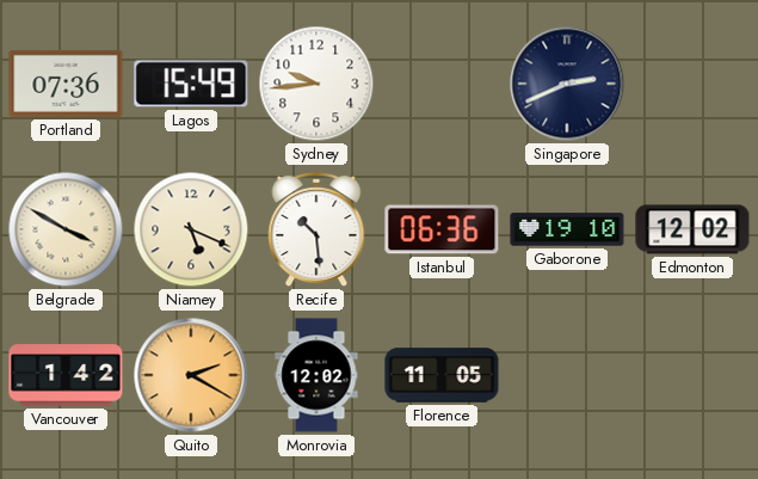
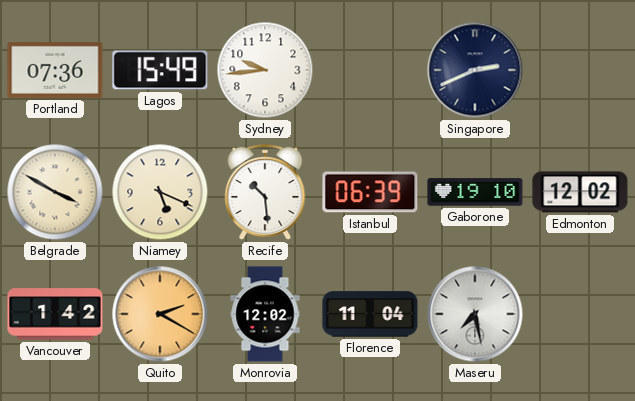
Istanbul: 06:36 -> 06:39 (370, 192)
Florence: 11:05 -> 11:04 (370, 314)
Maseru: none -> 7:28 (475, 314)
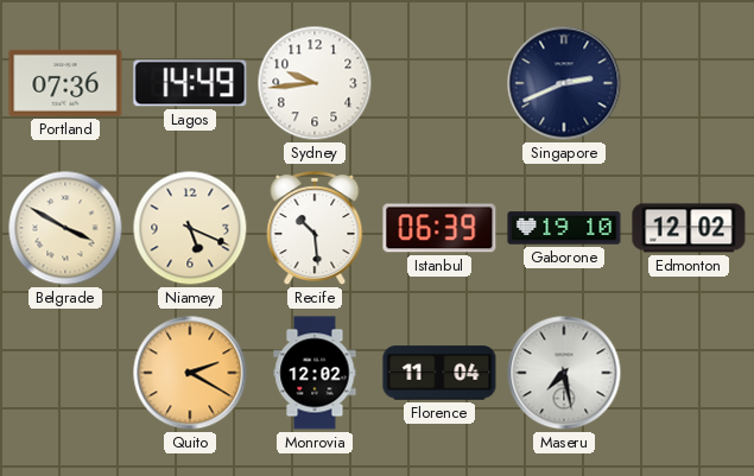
Lagos: 15:49 -> 14:49 (190, 83)
Vancouver: 1:42 -> none (55, 314)
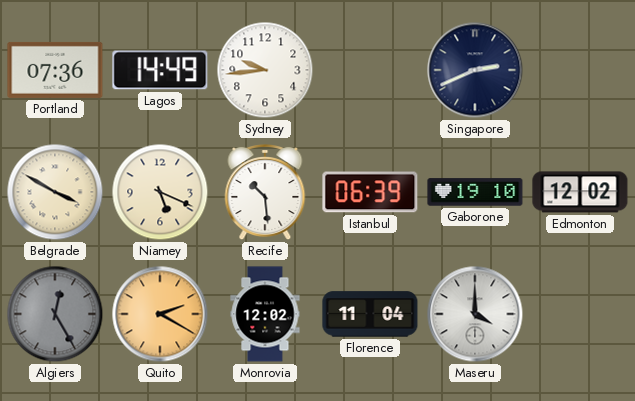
Algiers: none -> 12:25 (55, 314)
Maseru: 7:28 -> 4:00 (475, 314)
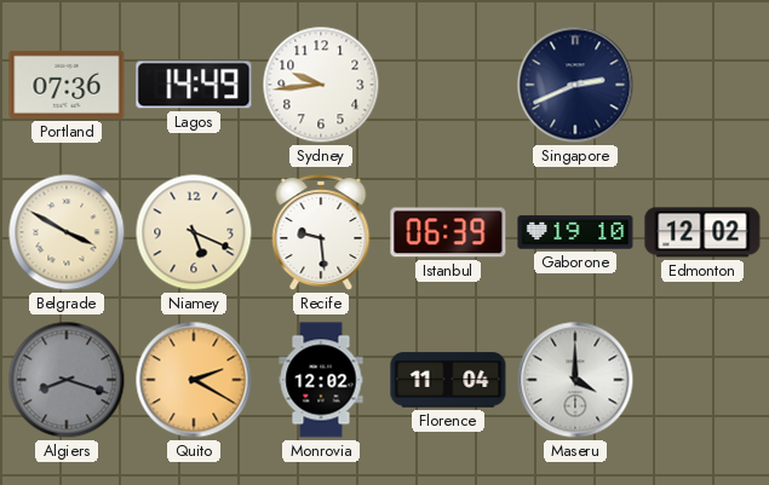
Recife: 10:29 -> 9:29 (321, 233)
Algiers: 12:25 -> 8:18 (67, 380)
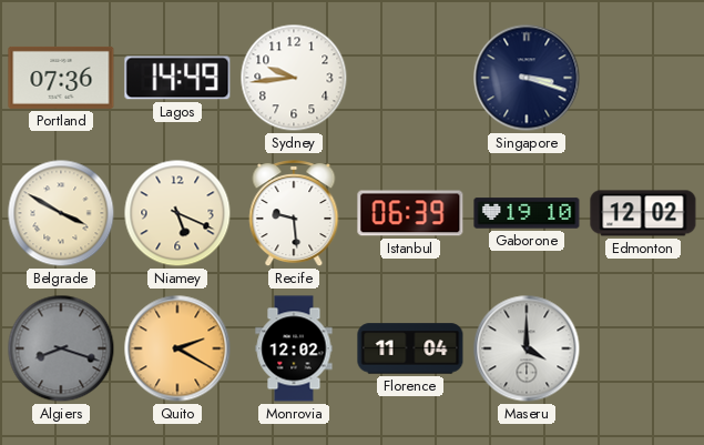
Singapore: 2:41 -> 3:18 (527, 78)
